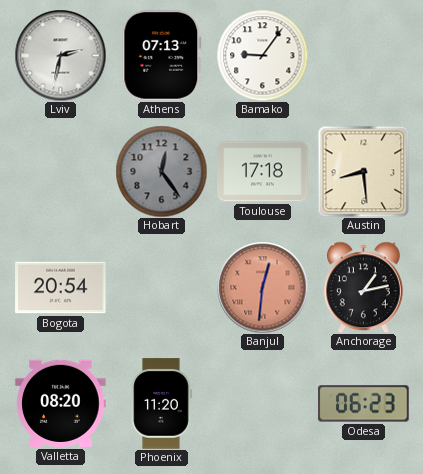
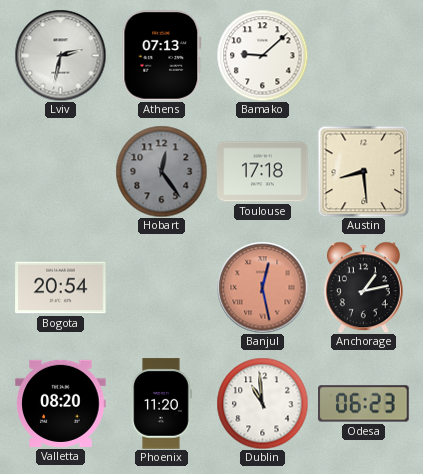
Bamako: 9:06 -> 9:08 (262, 55)
Banjul: 12:31 -> 12:28 (262, 287)
Dublin: none -> 10:59 (262, 403)
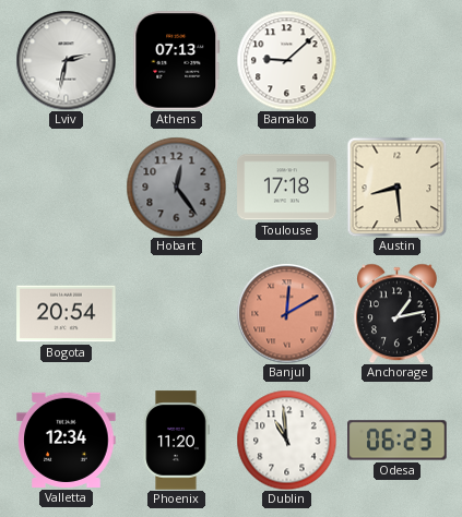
Banjul: 12:28 -> 12:10 (286, 313)
Valletta: 08:20 -> 12:34 (67, 440)
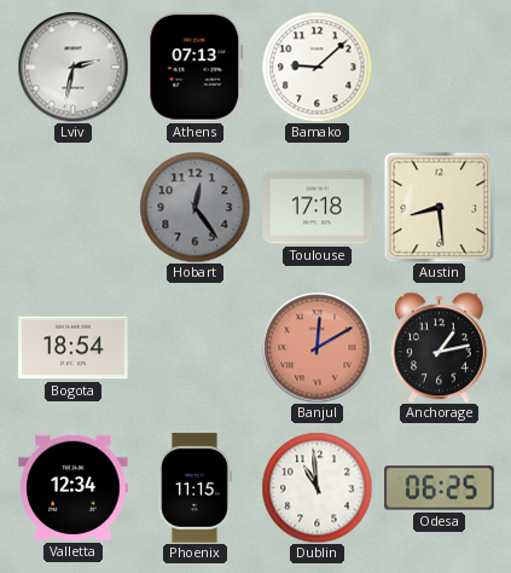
Bogota: 20:54 -> 18:54 (74, 348)
Phoenix: 11:20 -> 11:15 (194, 488)
Odesa: 06:23 -> 06:25 (440, 488)
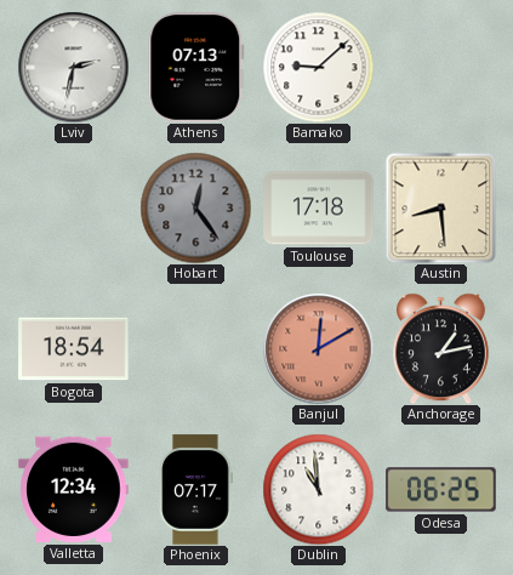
Phoenix: 11:15 -> 07:17 (195, 490)
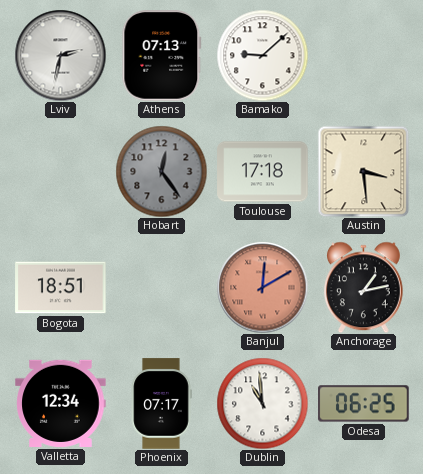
Austin: 8:29 -> 3:29 (363, 171)
Bogota: 18:54 -> 18:51 (61, 288)
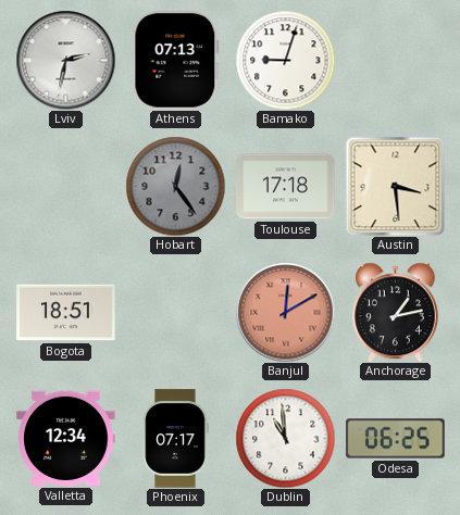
Bamako: 9:08 -> 9:03 (285, 60)
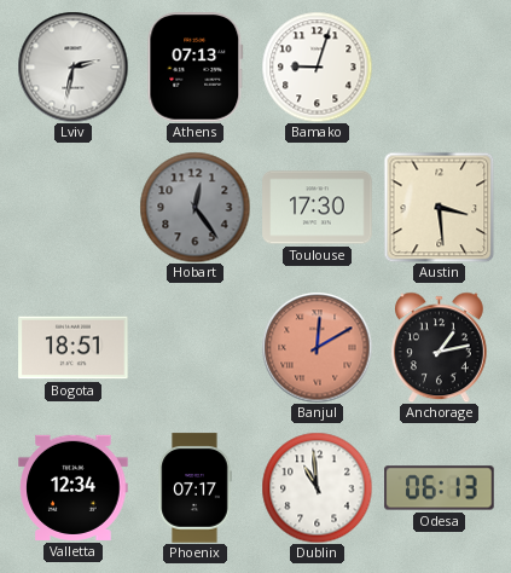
Toulouse: 17:18 -> 17:30 (318, 208)
Odesa: 06:25 -> 06:13 (440, 488)
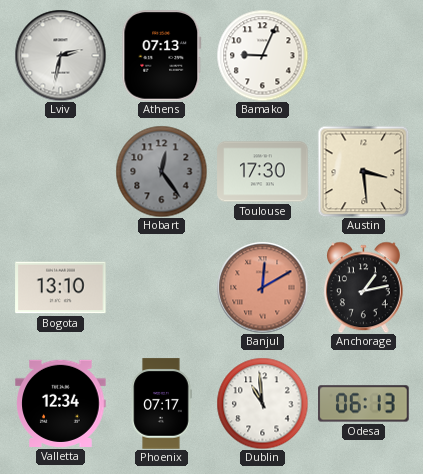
Bamako: 9:03 -> 9:04 (262, 55)
Bogota: 18:51 -> 13:10 (61, 288)
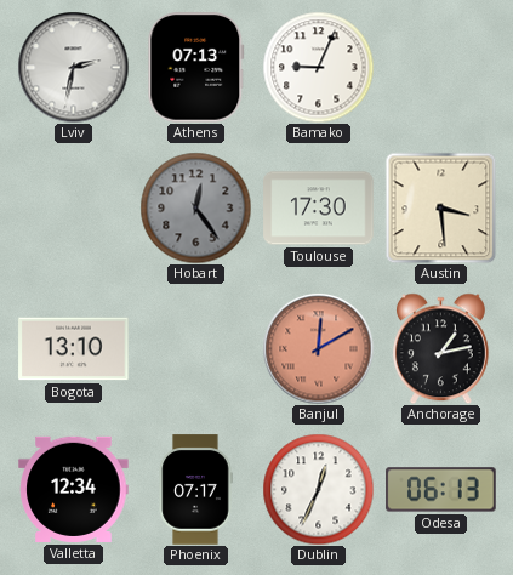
Dublin: 10:59 -> 12:34 (318, 489)
